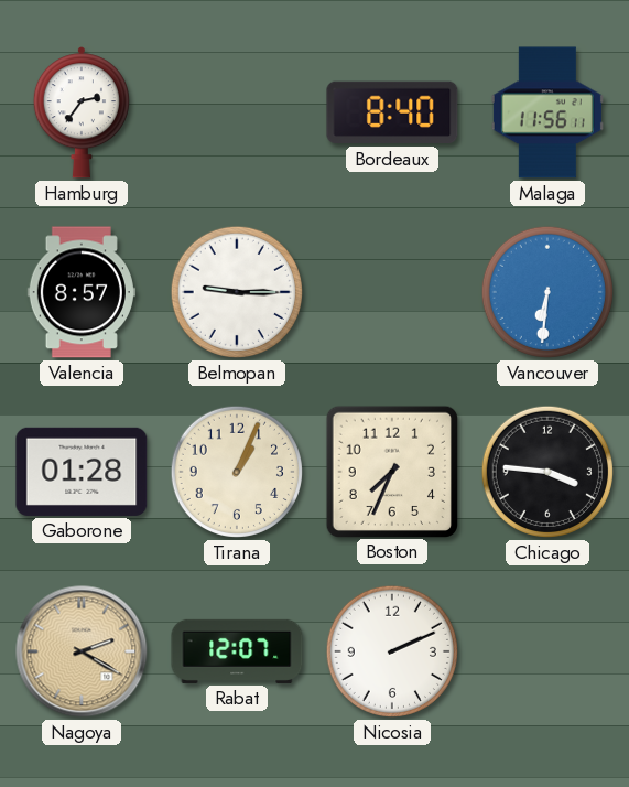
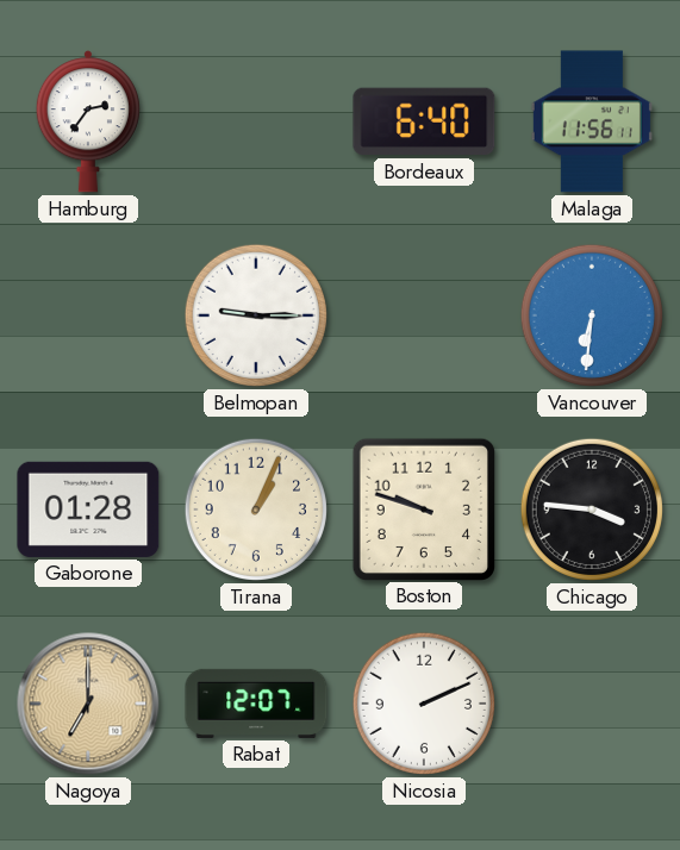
Bordeaux: 8:40 -> 6:40 (424, 121)
Valencia: 8:57 -> none (82, 292)
Boston: 7:34 -> 9:48 (423, 508)
Nagoya: 2:20 -> 7:00 (88, 704)
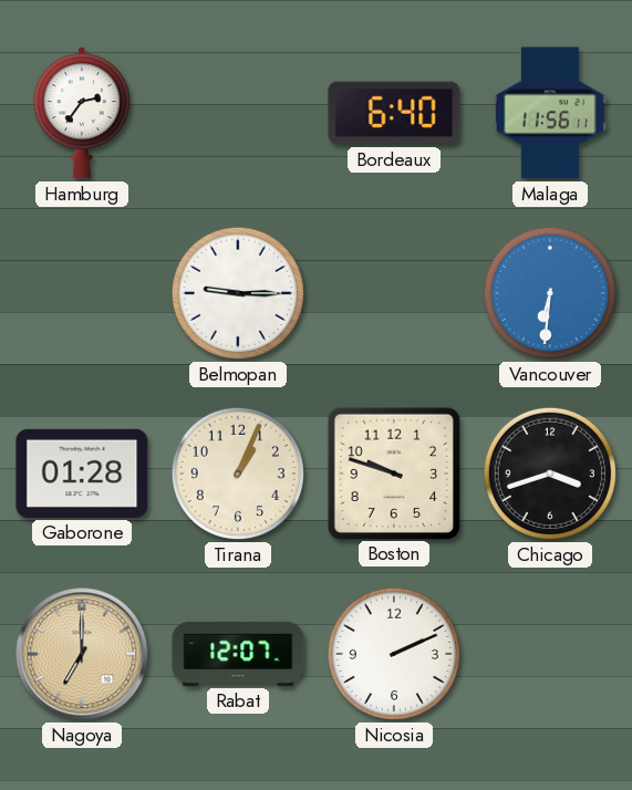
Chicago: 3:46 -> 3:42 (550, 474)
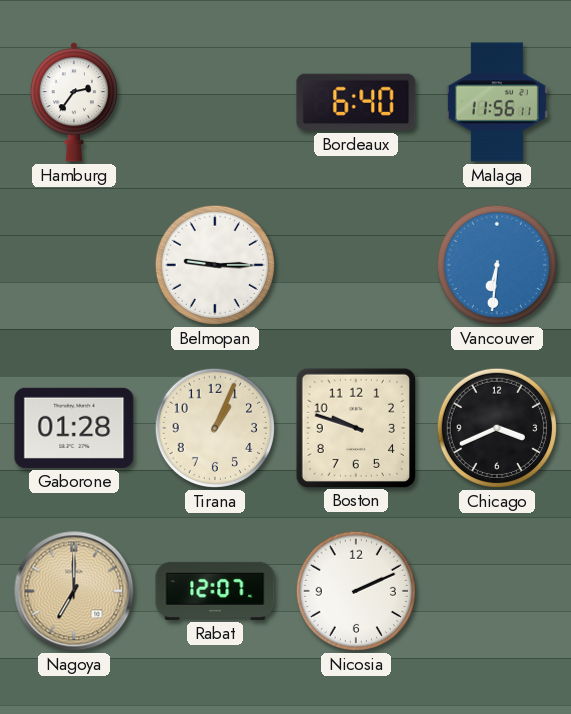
Chicago: 3:42 -> 3:41 (497, 428)
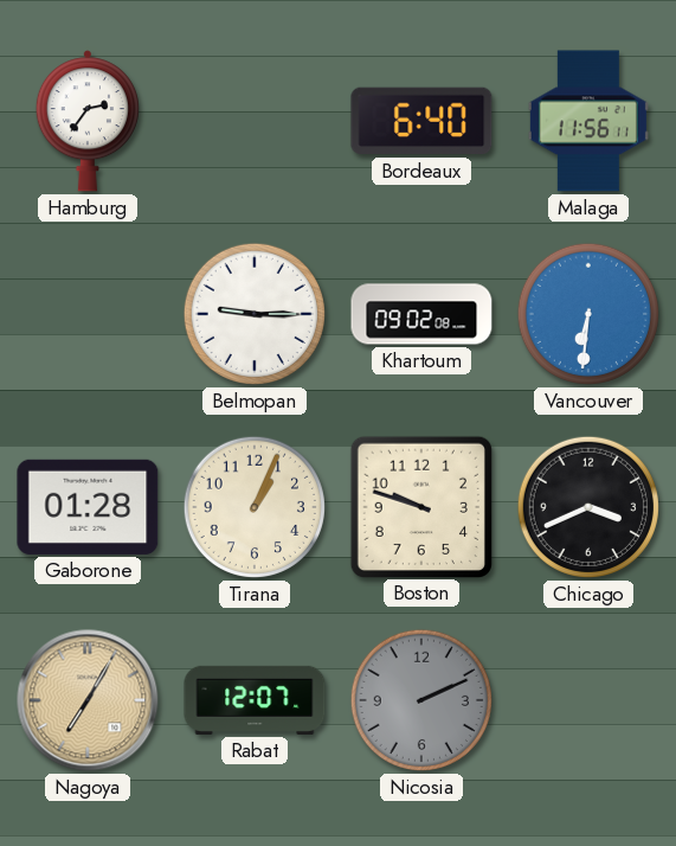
Khartoum: none -> 09:02 (421, 314)
Nagoya: 7:00 -> 7:05 (88, 700)
Nicosia dial: white -> grey (421, 700)
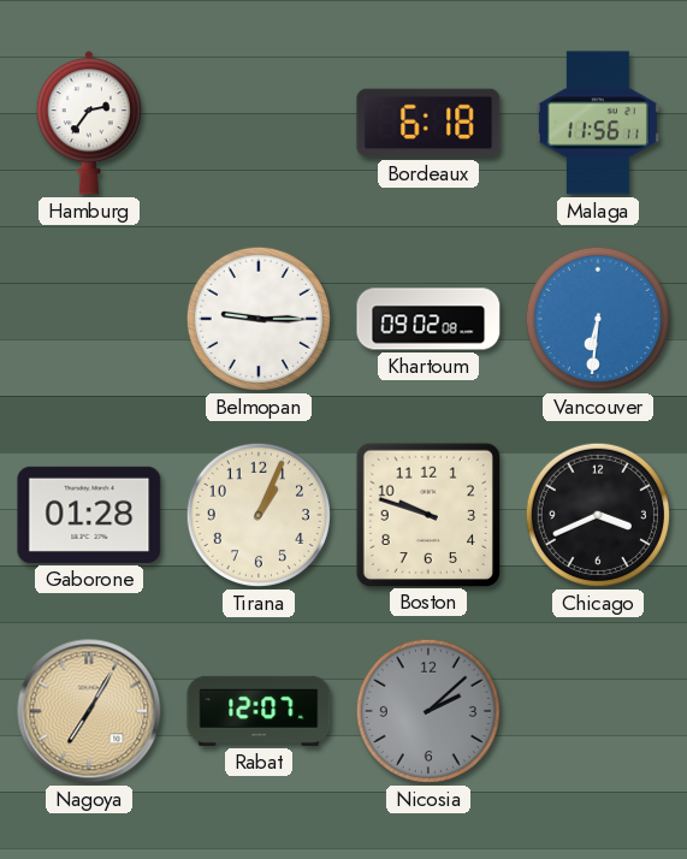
Bordeaux: 6:40 -> 6:18 (428, 123)
Nicosia: 2:11 -> 2:08 (428, 711)
